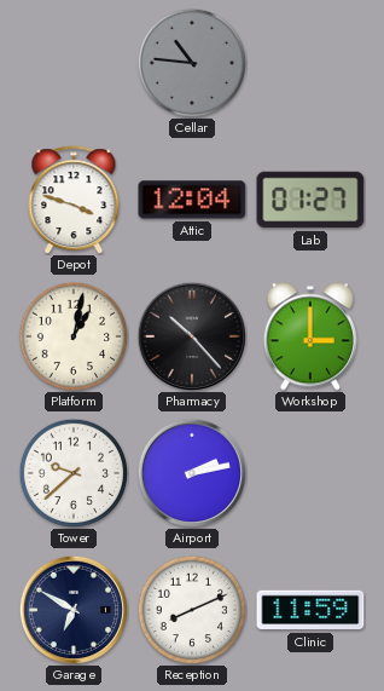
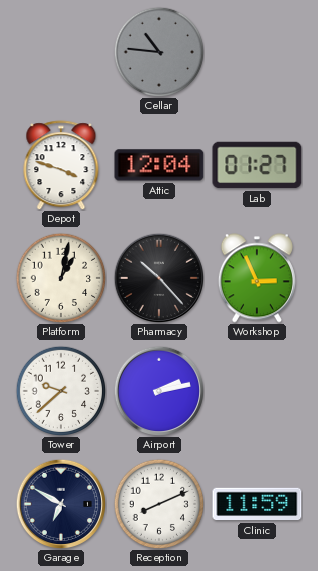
Workshop: 3:00 -> 2:56 (257, 278)
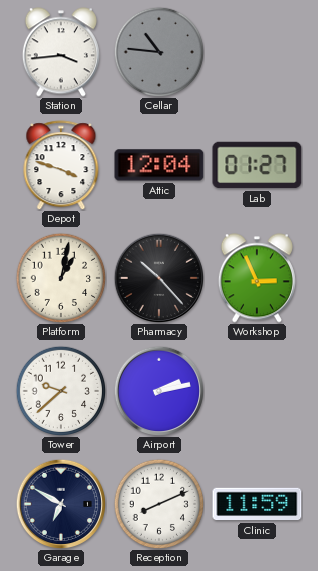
Station: none -> 3:44 (61, 52)
